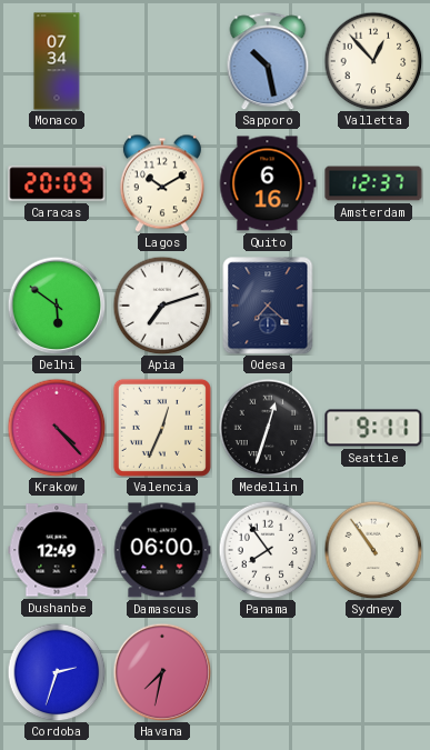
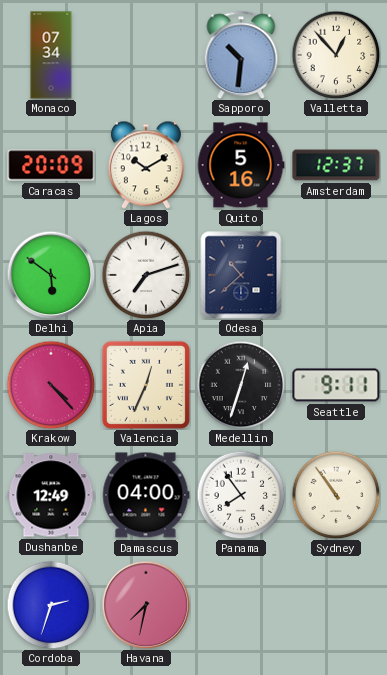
Sapporo: 10:28 -> 10:31 (241, 55)
Quito: 6:16 -> 5:16 (241, 165)
Odesa: 7:22 -> 10:38 (241, 275)
Damascus: 06:00 -> 04:00 (146, 495)
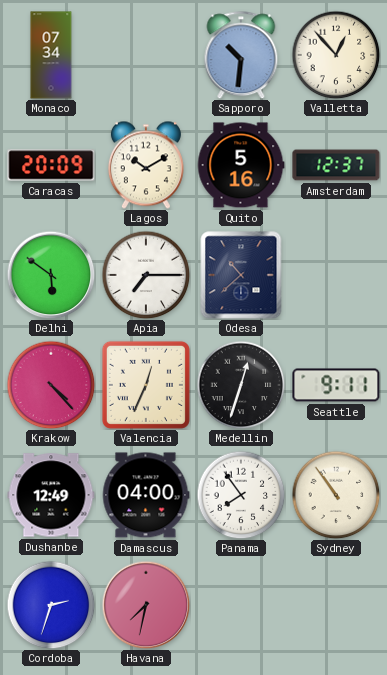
Apia: 7:12 -> 7:15 (146, 275)
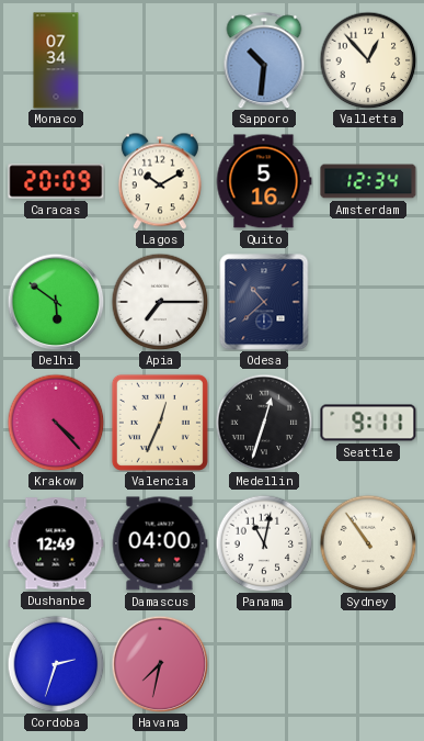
Amsterdam: 12:37 -> 12:34 (368, 181)
Panama: 7:54 -> 11:02 (264, 543)
